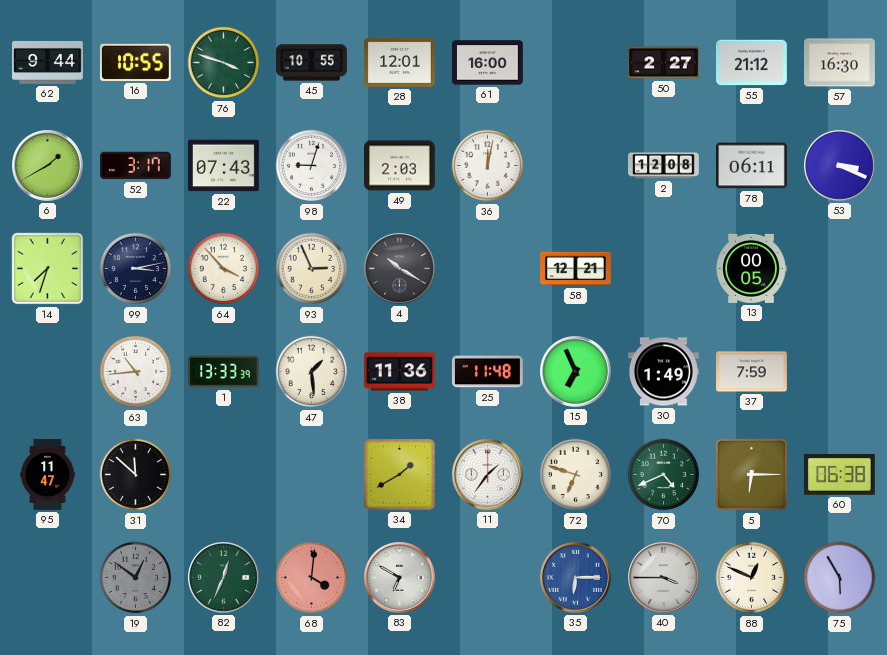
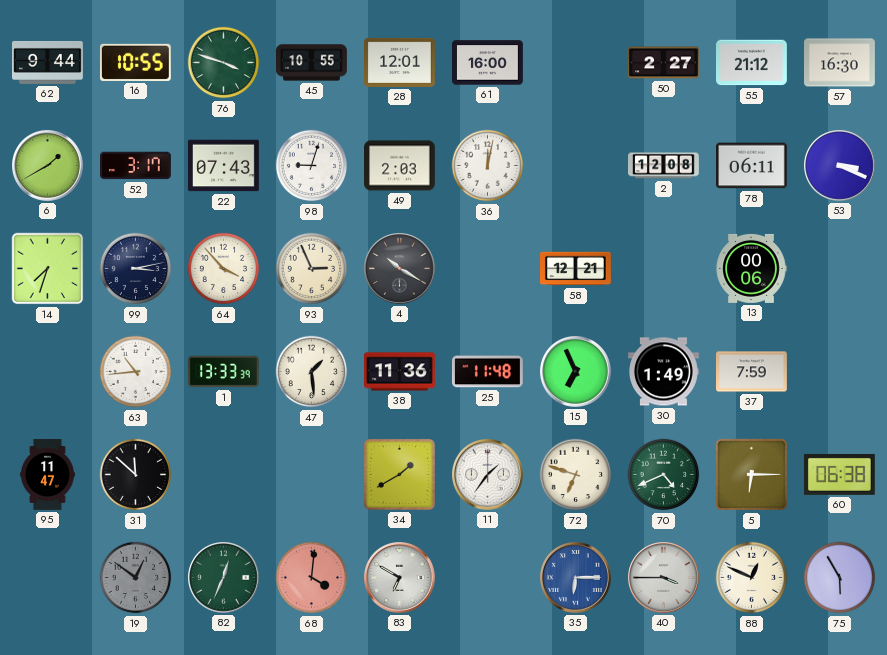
13: 00:05 -> 00:06 (751, 268)
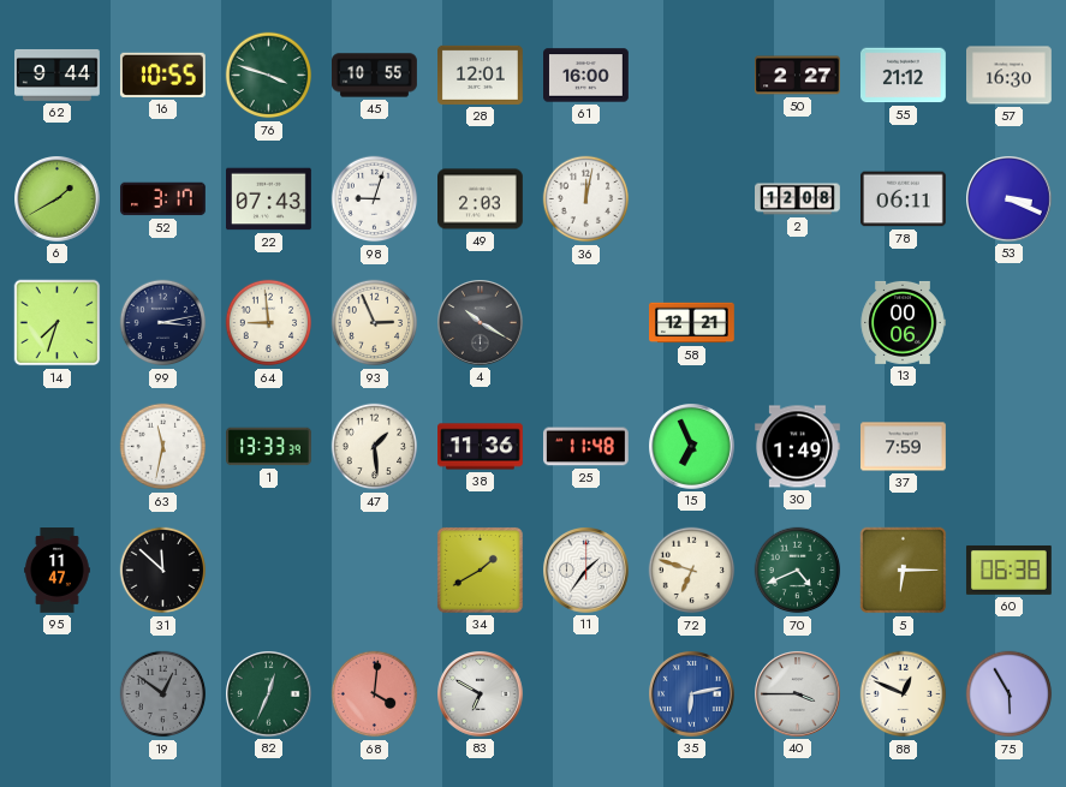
64: 3:53 -> 8:59 (269, 323)
63: 10:44 -> 11:32 (163, 447)
35: 6:15 -> 6:13 (692, 694)
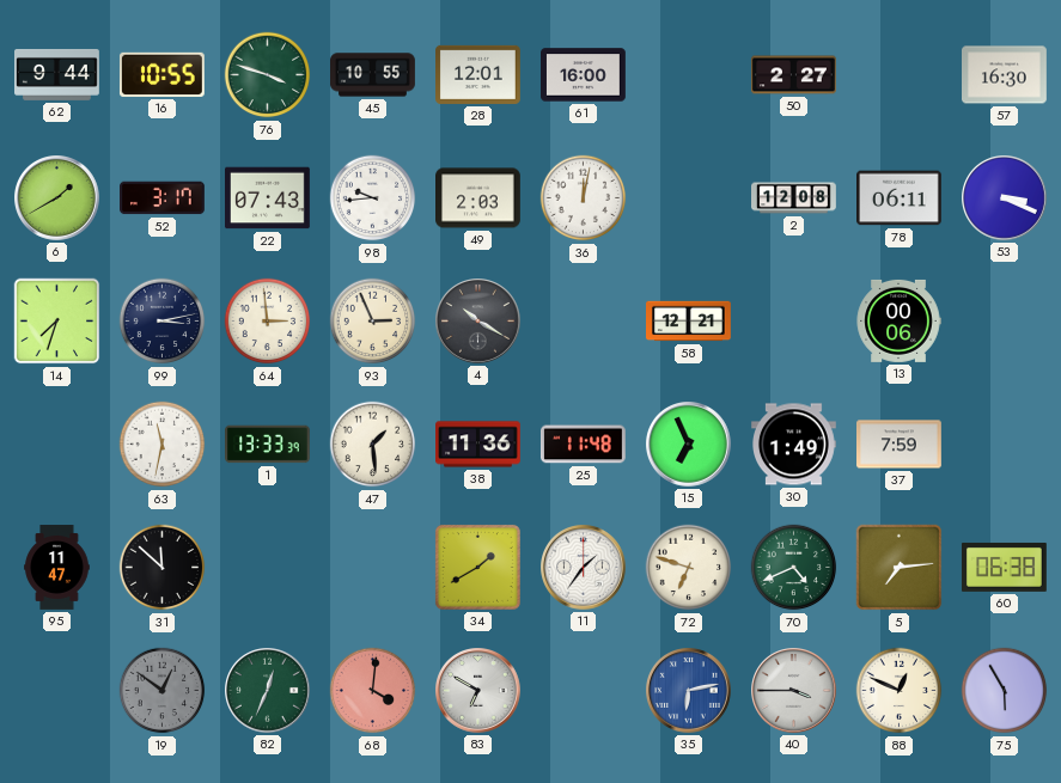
55: 21:12 -> none (904, 76)
98: 9:03 -> 9:44 (373, 198)
64: 8:59 -> 2:59 (268, 322)
5: 6:15 -> 7:14 (900, 568)
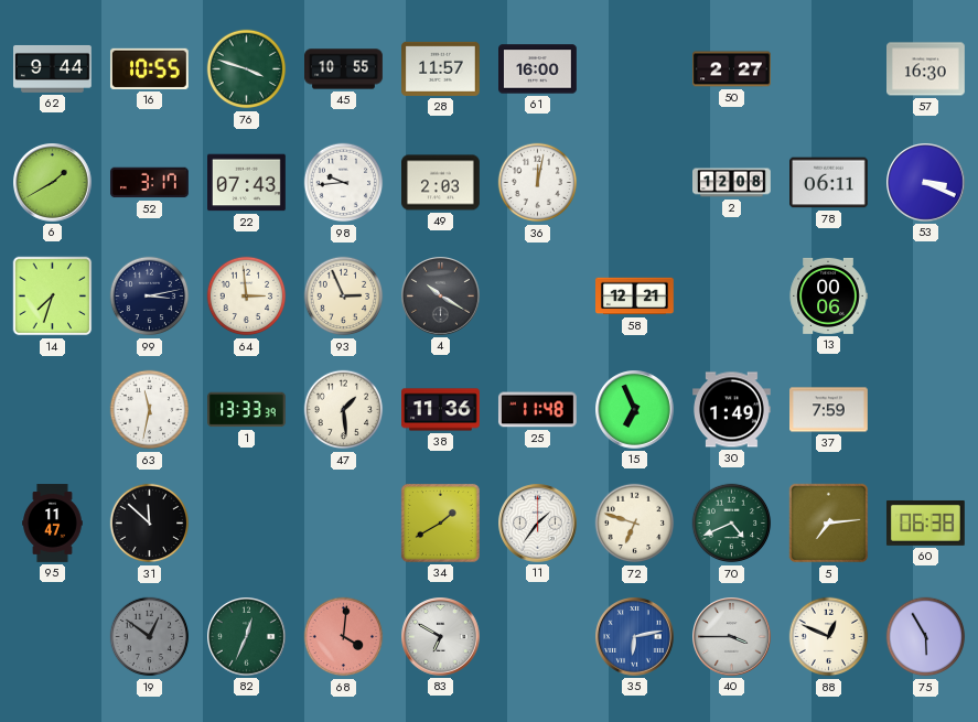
28: 12:01 -> 11:57 (441, 68)
